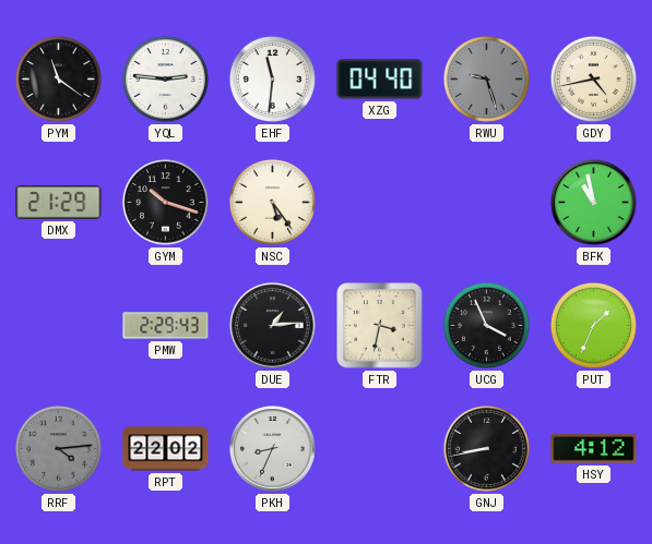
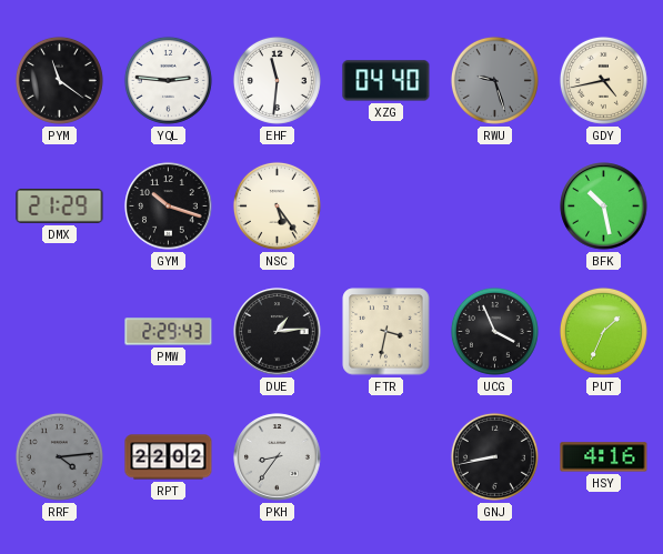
BFK: 10:58 -> 10:28 (604, 207)
PKH: 8:34 -> 8:36 (278, 457)
HSY: 4:12 -> 4:16 (604, 457)
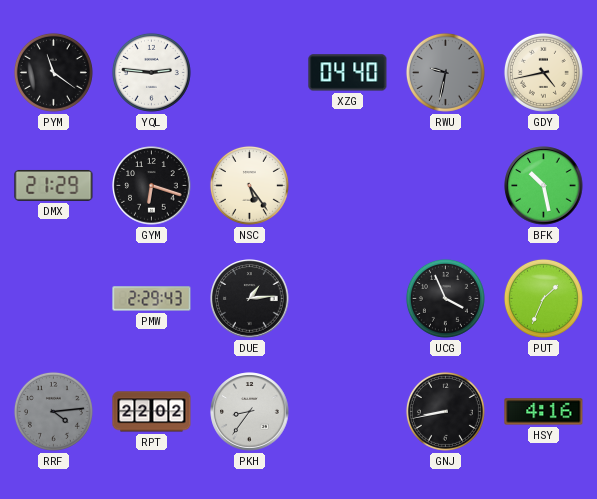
EHF: 11:31 -> none (277, 80)
RWU: 9:27 -> 9:32 (445, 72)
GYM: 10:18 -> 6:18 (152, 186)
FTR: 3:32 -> none (386, 332)
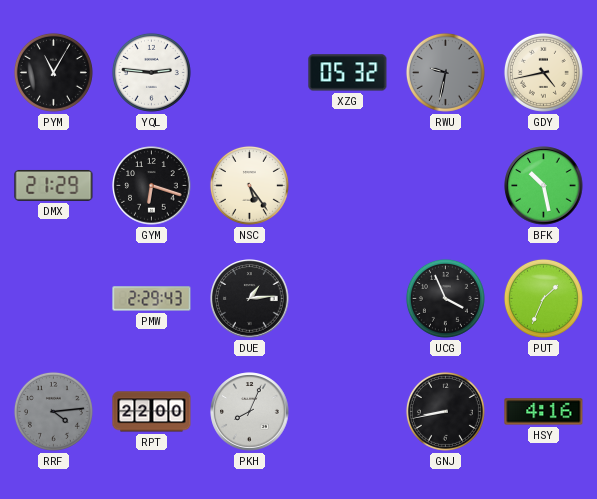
PYM: 11:21 -> 11:05 (53, 72)
XZG: 04:40 -> 05:32 (348, 73)
RPT: 22:02 -> 22:00 (152, 412)
PKH: 8:36 -> 8:04 (250, 412)
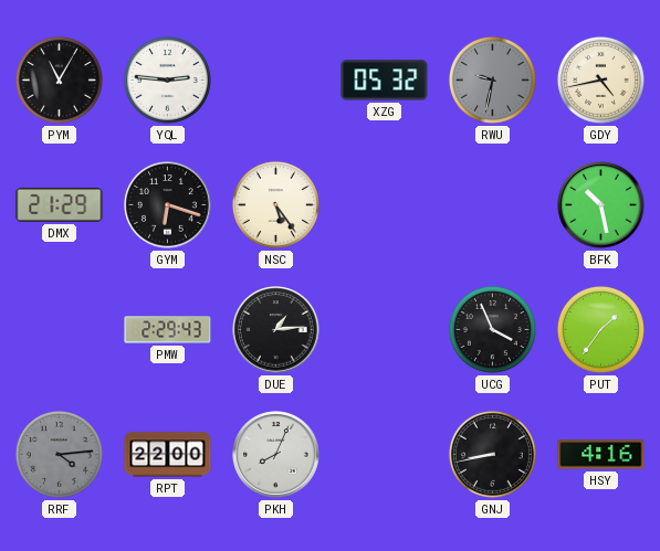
PUT: 1:34 -> 1:36 (600, 329)
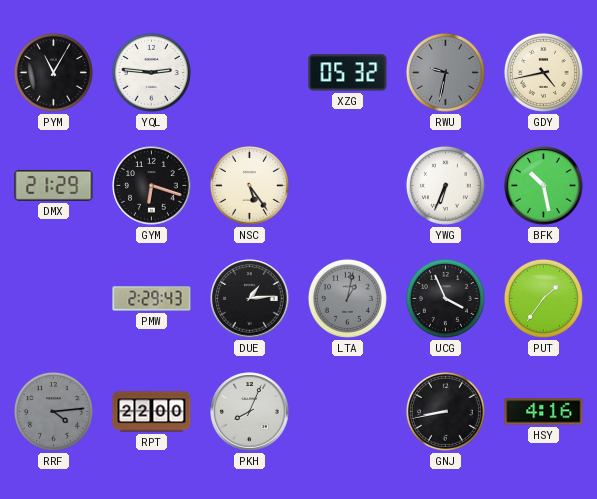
YWG: none -> 6:34 (445, 185)
LTA: none -> 1:02 (347, 298)
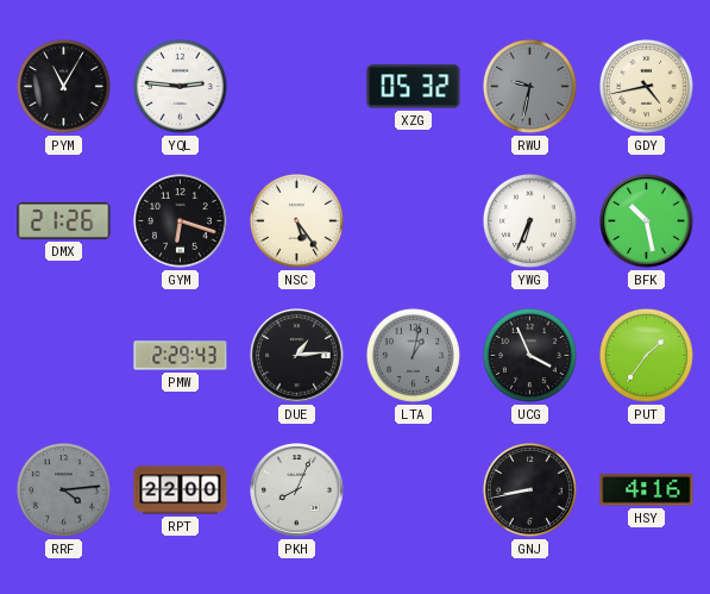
DMX: 21:29 -> 21:26 (64, 220)
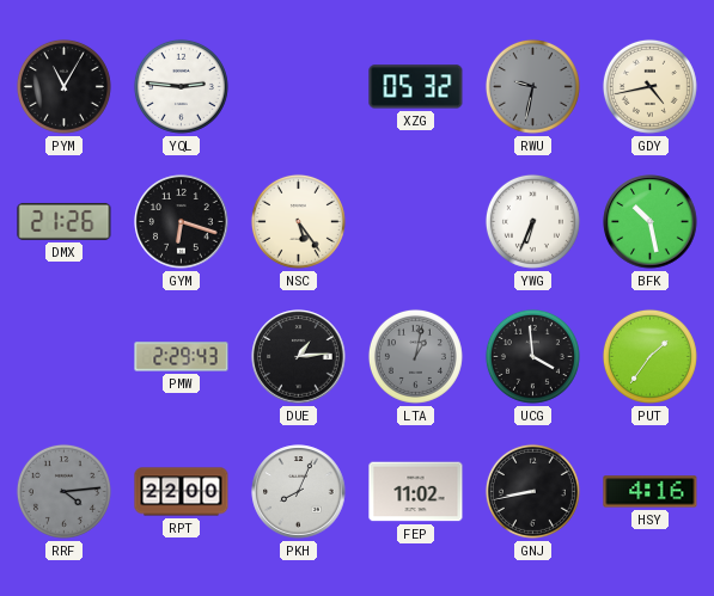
UCG: 3:56 -> 3:59 (532, 356)
FEP: none -> 11:02 (416, 492)
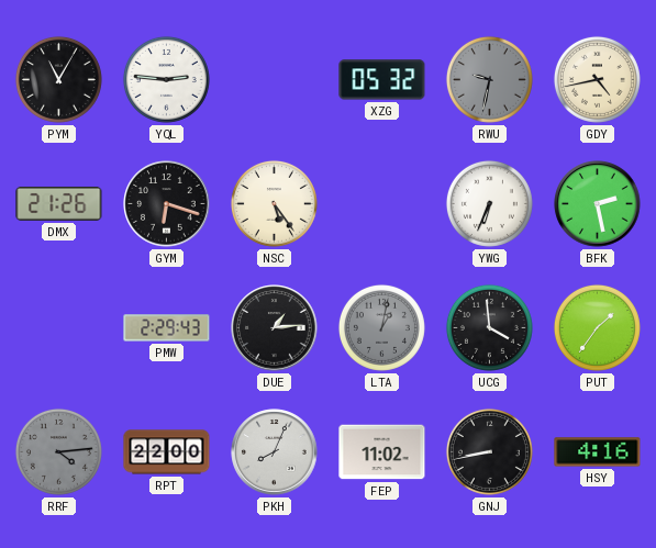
BFK: 10:28 -> 2:28 (598, 204)
